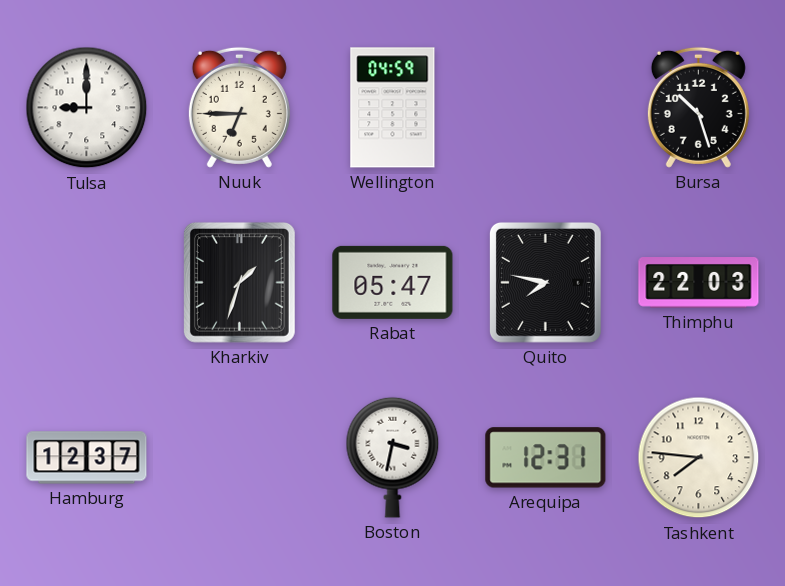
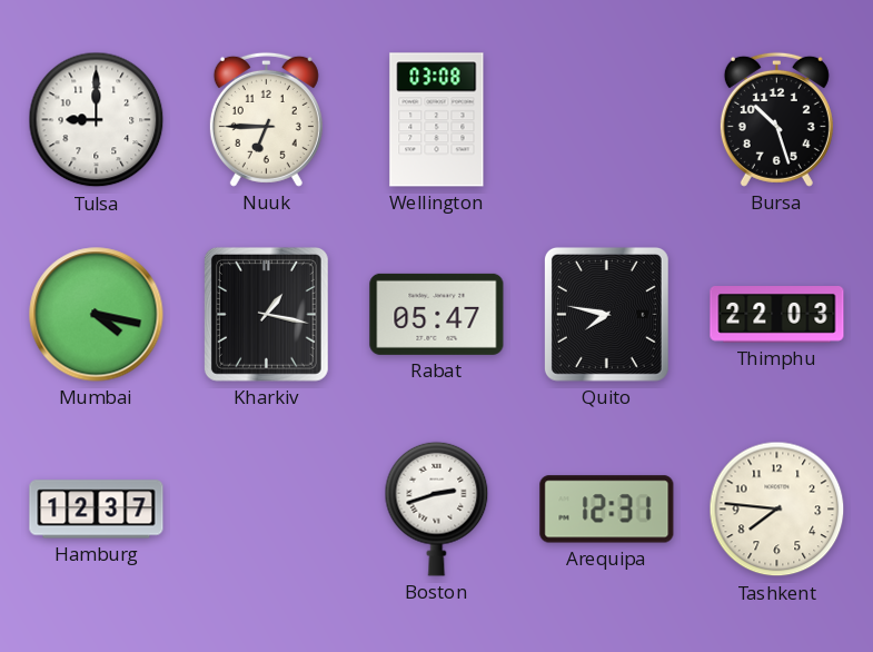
Wellington: 04:59 -> 03:08 (437, 120)
Mumbai: none -> 4:17 (97, 315)
Kharkiv: 1:33 -> 1:17 (266, 314)
Boston: 3:32 -> 2:42 (437, 508)
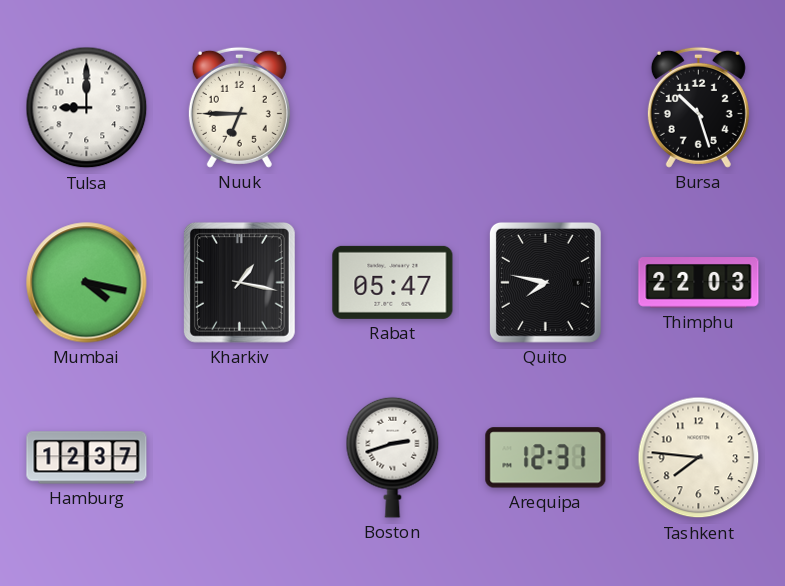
Wellington: 03:08 -> none (437, 120)
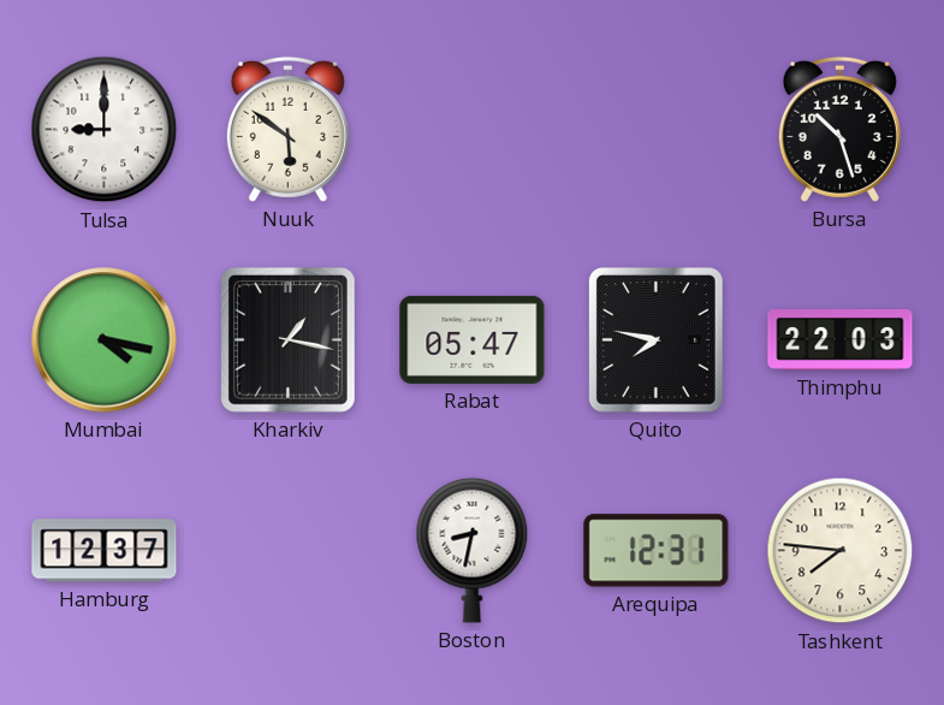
Nuuk: 6:45 -> 5:51 (287, 129)
Boston: 2:42 -> 8:32 (473, 550)
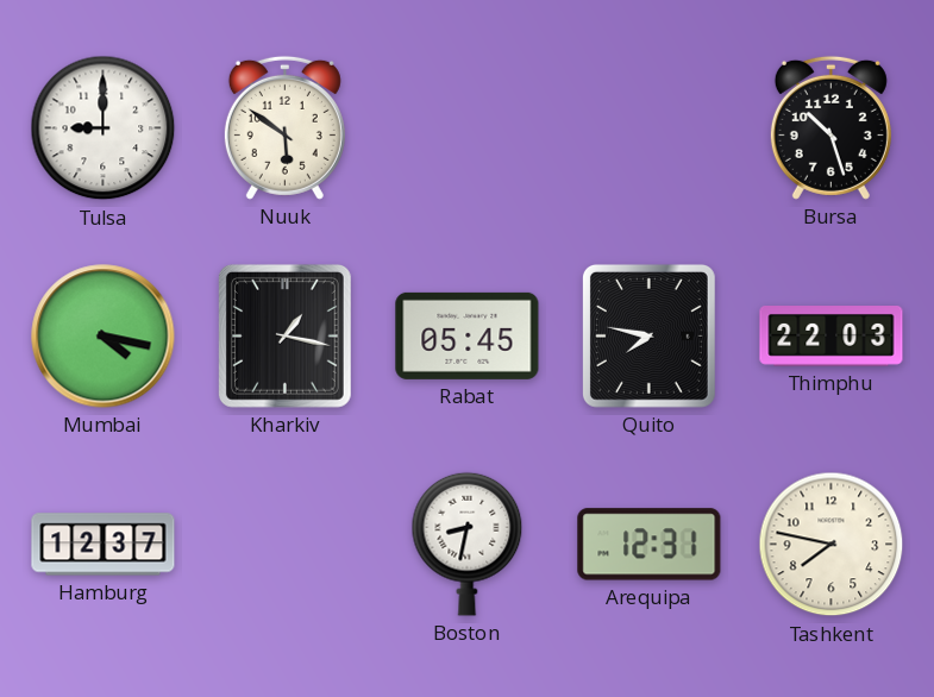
Rabat: 05:47 -> 05:45 (468, 335)
Tashkent: 7:46 -> 7:47 (832, 545)
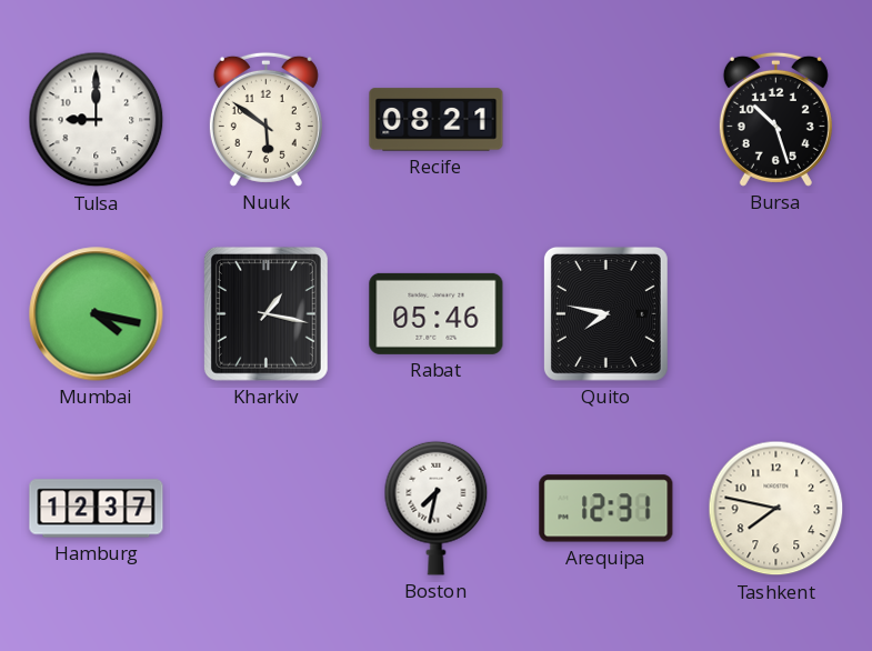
Recife: none -> 08:21 (437, 120)
Rabat: 05:45 -> 05:46 (437, 313)
Thimphu: 22:03 -> none (832, 337)
Boston: 8:32 -> 7:32 (437, 508)
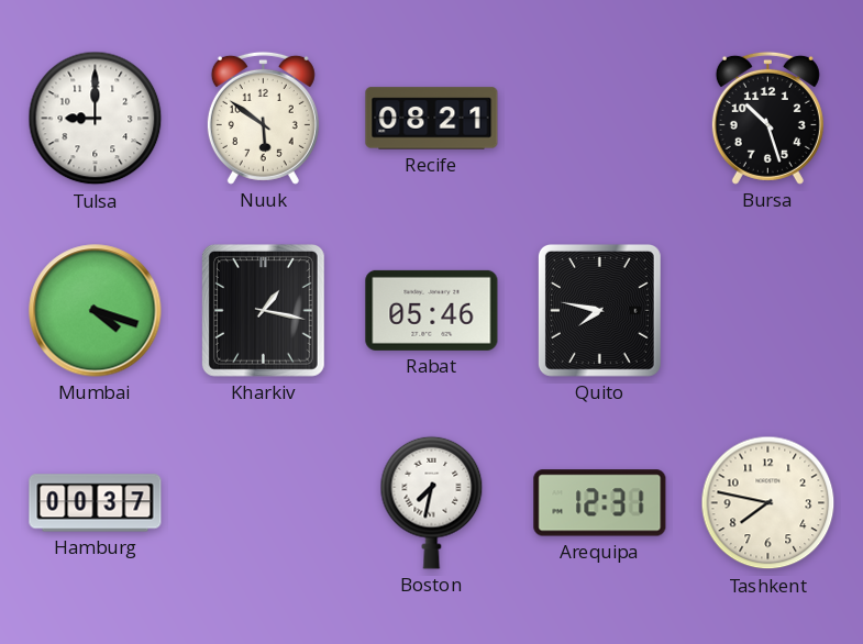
Mumbai: 4:17 -> 4:18 (96, 311)
Hamburg: 12:37 -> 00:37 (96, 503)
